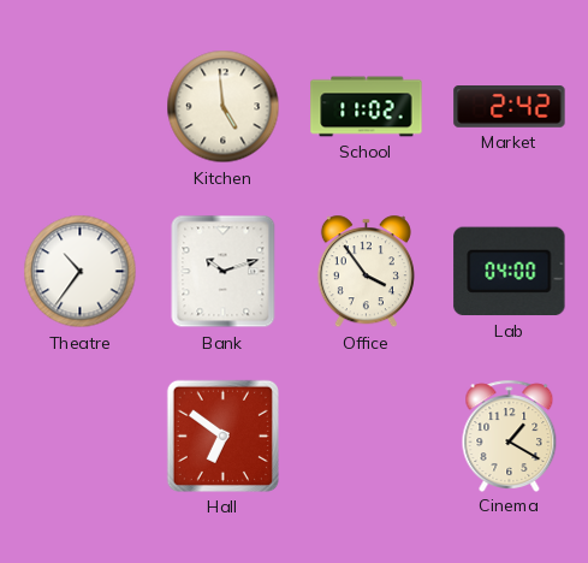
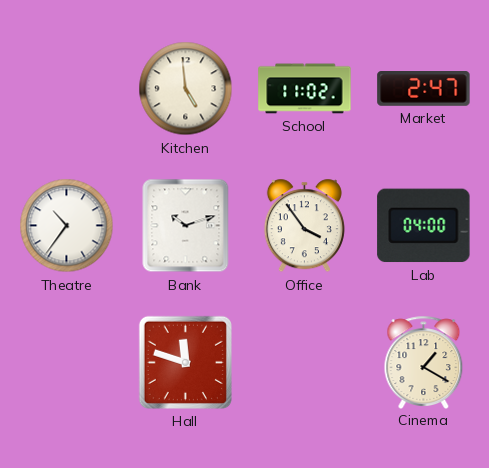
Market: 2:42 -> 2:47 (424, 89)
Hall: 6:51 -> 11:48 (185, 362)
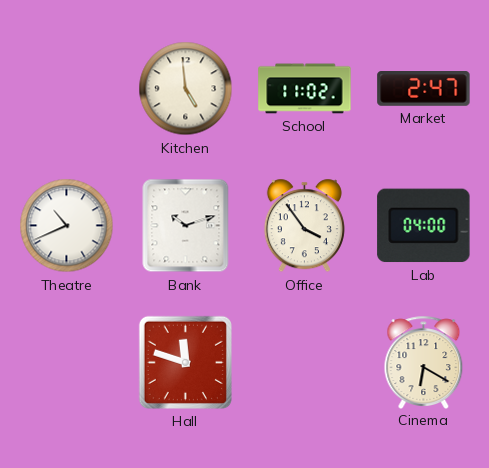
Theatre: 10:36 -> 10:41 (67, 226)
Cinema: 1:20 -> 6:20 (424, 362)
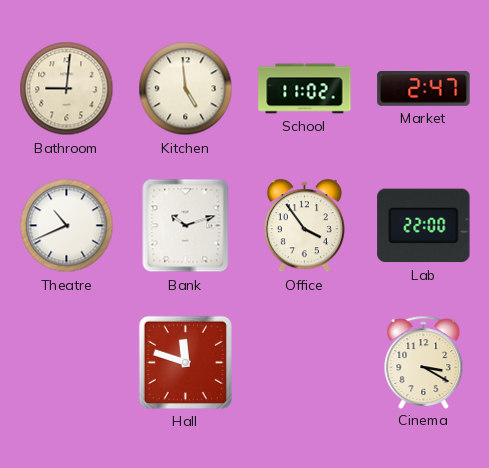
Bathroom: none -> 9:01 (67, 89)
Lab: 04:00 -> 22:00 (424, 226)
Cinema: 6:20 -> 3:20 (424, 362)
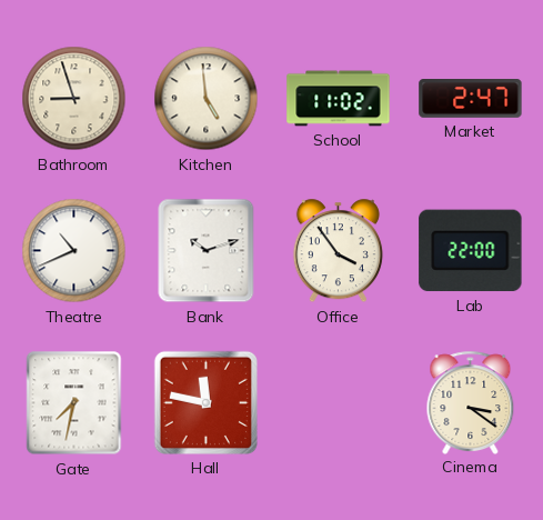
Bathroom: 9:01 -> 8:57 (74, 99)
Gate: none -> 7:32 (74, 403)
Hall: 11:48 -> 11:47 (205, 402)
Cinema: 3:20 -> 3:21 (471, 402)
